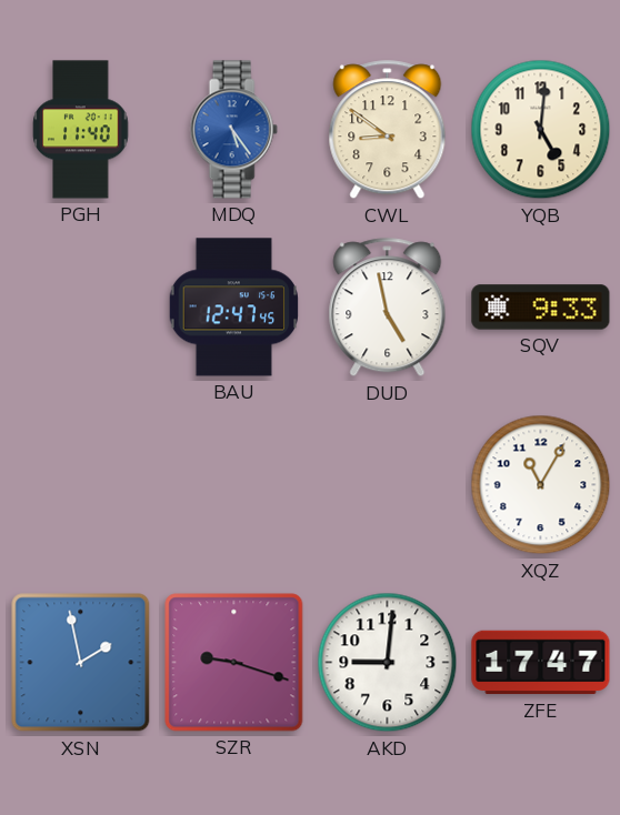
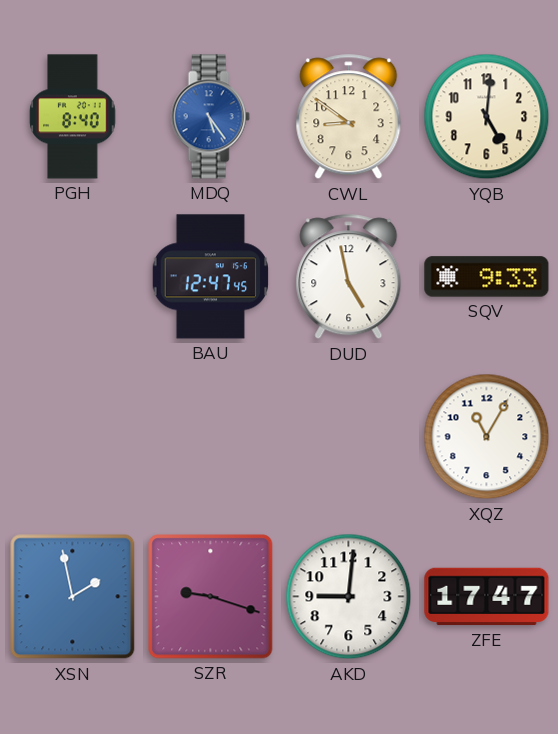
PGH: 11:40 -> 8:40 (73, 117)
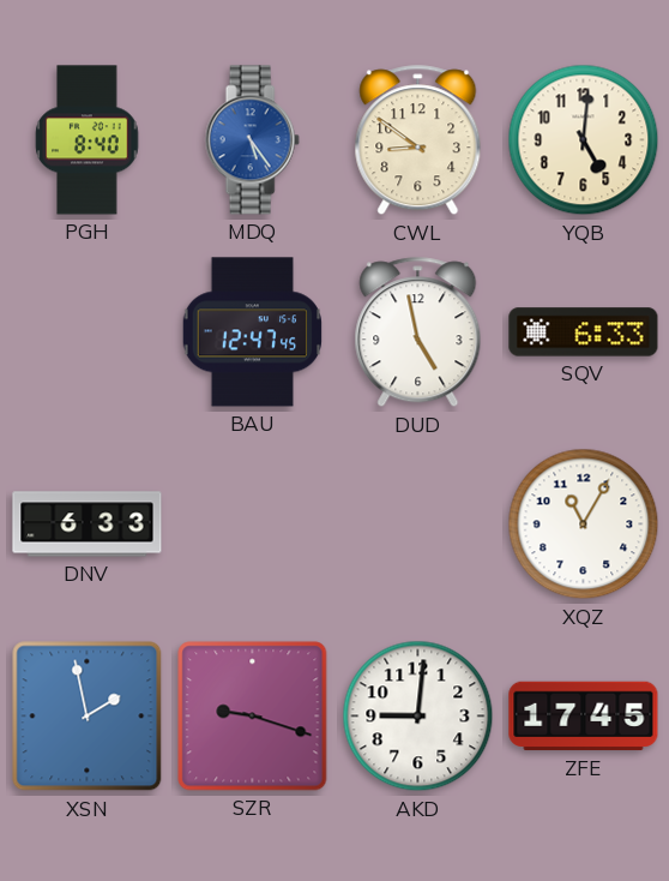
SQV: 9:33 -> 6:33 (584, 332)
DNV: none -> 6:33 (88, 525)
ZFE: 17:47 -> 17:45 (584, 717)
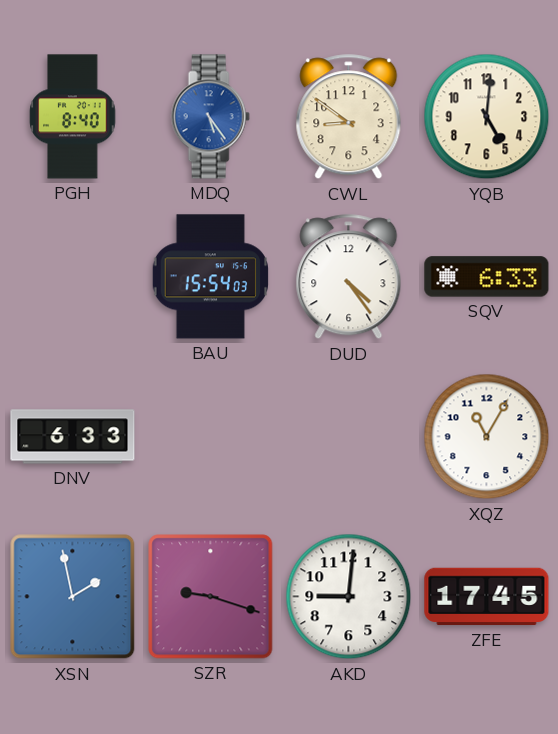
BAU: 12:47 -> 15:54 (211, 277)
DUD: 4:58 -> 4:24 (349, 277)
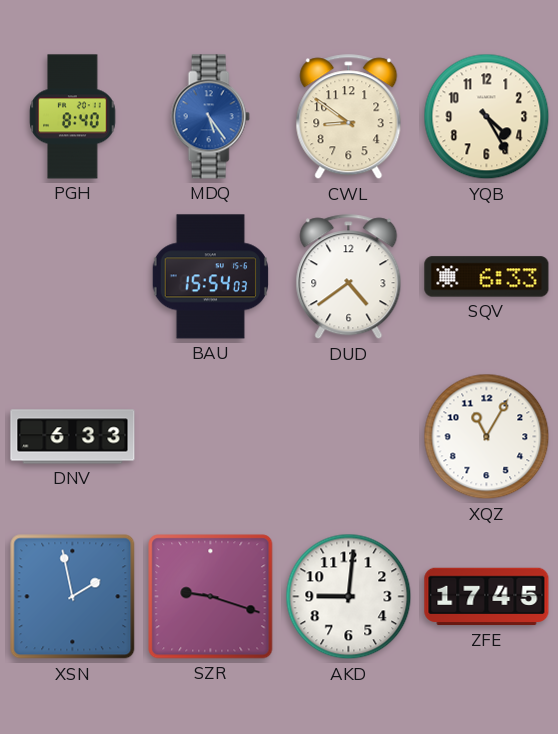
YQB: 5:01 -> 4:25 (487, 117)
DUD: 4:24 -> 4:39 (349, 277)
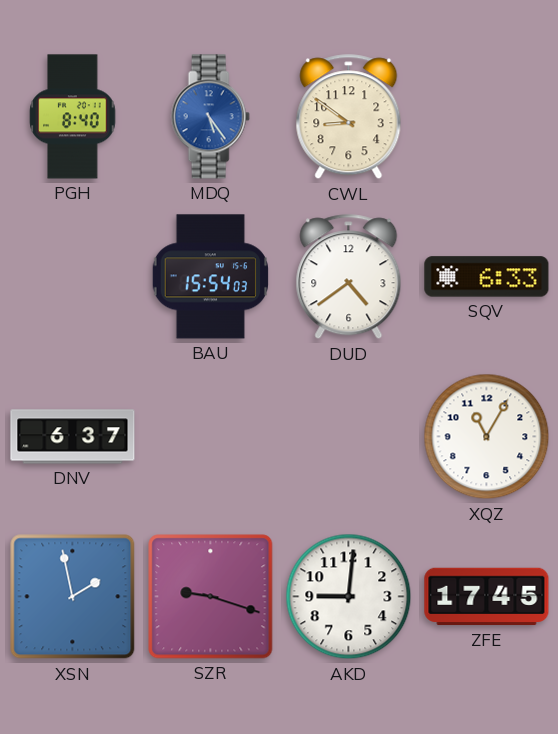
YQB: 4:25 -> none (487, 117)
DNV: 6:33 -> 6:37 (73, 437)
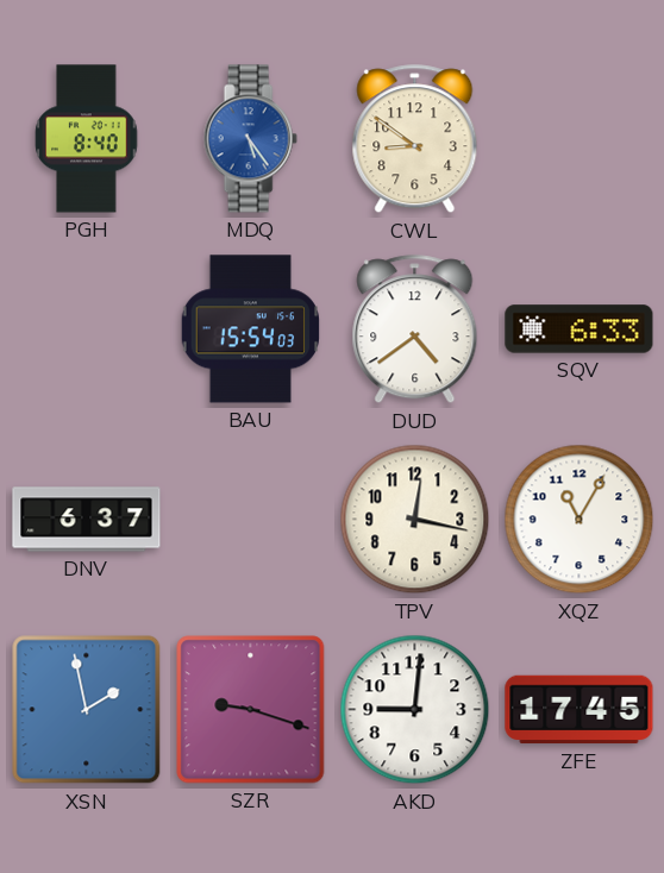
TPV: none -> 12:17 (415, 520)
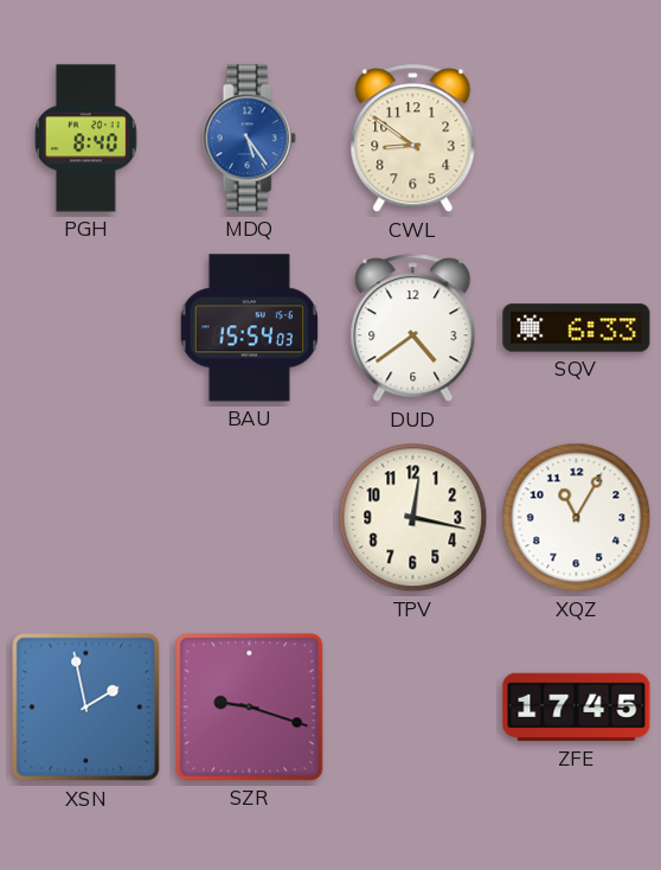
DNV: 6:37 -> none (87, 520)
AKD: 9:01 -> none (415, 710)
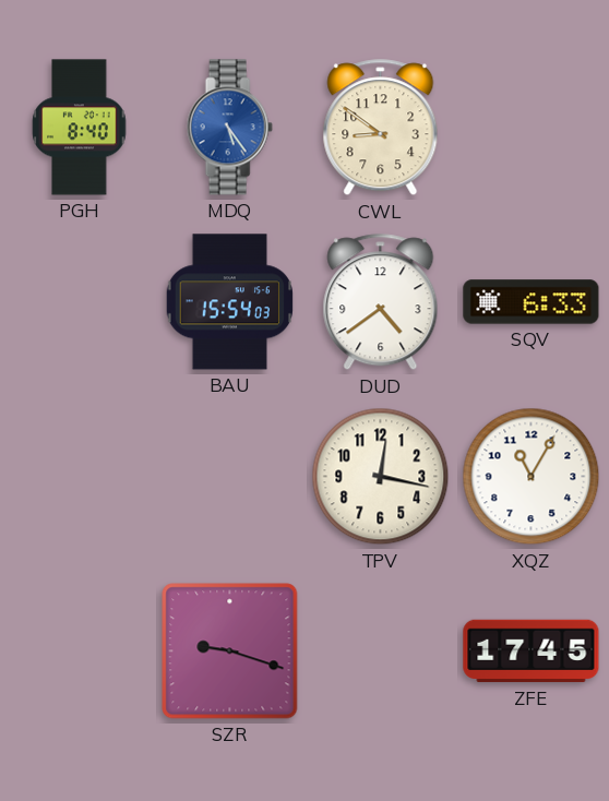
XSN: 1:58 -> none (86, 708)
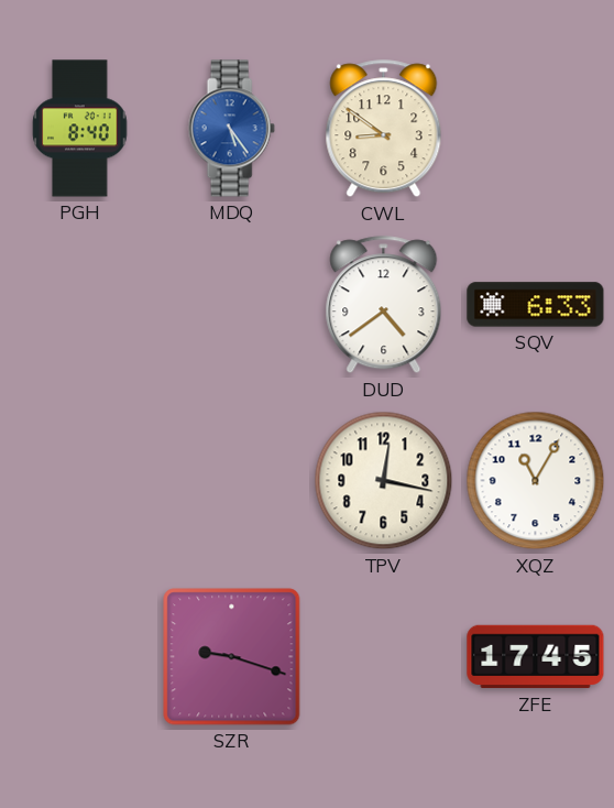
BAU: 15:54 -> none (230, 302)
